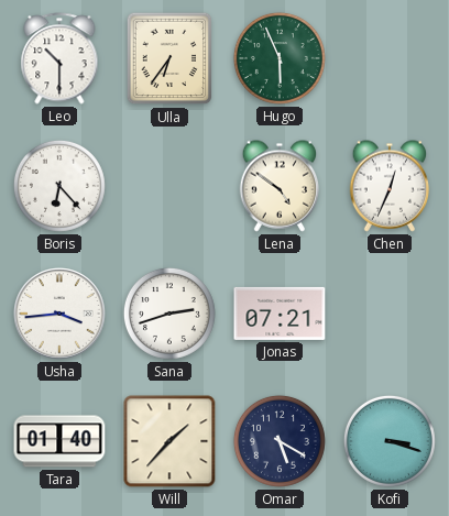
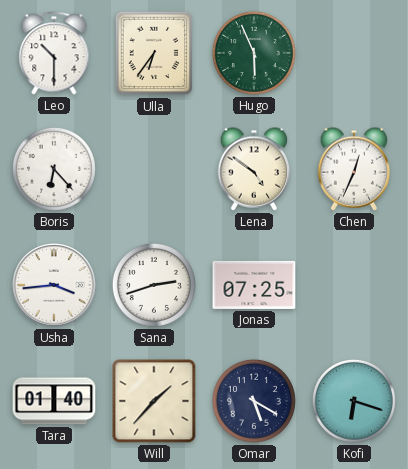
Jonas: 07:21 -> 07:25 (254, 285)
Kofi: 3:18 -> 6:18 (354, 401)
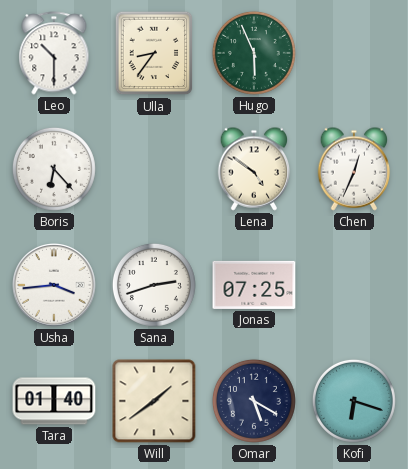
Ulla: 6:36 -> 8:36 (154, 53)
Will: 1:37 -> 1:39 (154, 401)
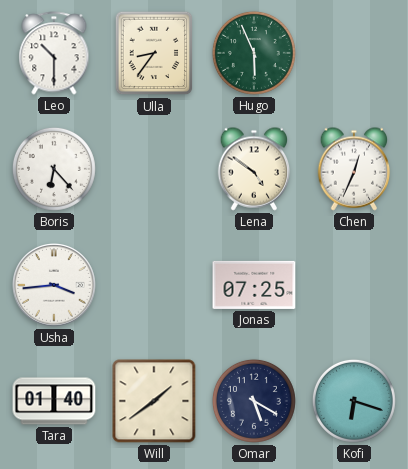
Sana: 2:42 -> none (154, 285)
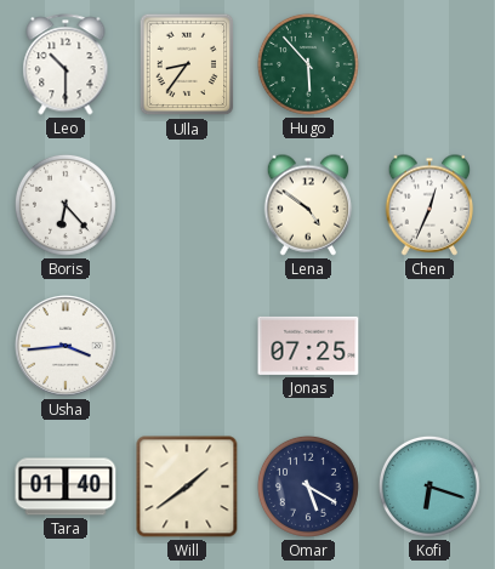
Hugo: 5:56 -> 5:53 (308, 64)
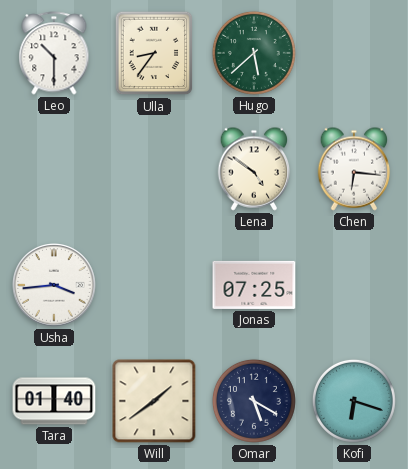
Hugo: 5:53 -> 5:38 (254, 53)
Boris: 6:23 -> none (66, 205)
Chen: 12:34 -> 6:16 (354, 169)
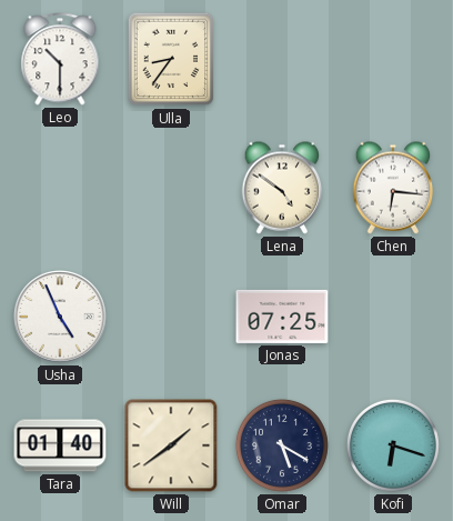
Hugo: 5:38 -> none (254, 53)
Usha: 3:44 -> 4:56 (61, 318)
